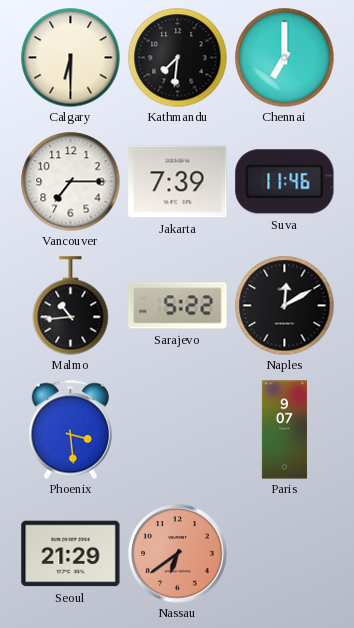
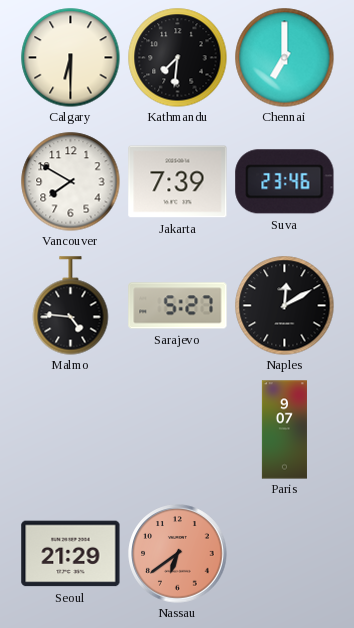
Vancouver: 7:15 -> 7:50 (71, 182)
Suva: 11:46 -> 23:46 (285, 182)
Malmo: 10:44 -> 4:46 (71, 306)
Sarajevo: 5:22 -> 5:27 (178, 306)
Phoenix: 3:29 -> none (70, 429)
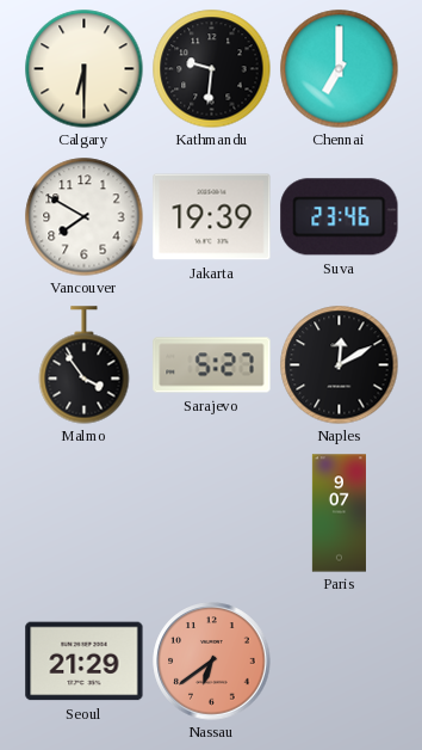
Kathmandu: 7:31 -> 9:31 (212, 69)
Jakarta: 7:39 -> 19:39 (212, 217)
Malmo: 4:46 -> 3:54 (85, 365)
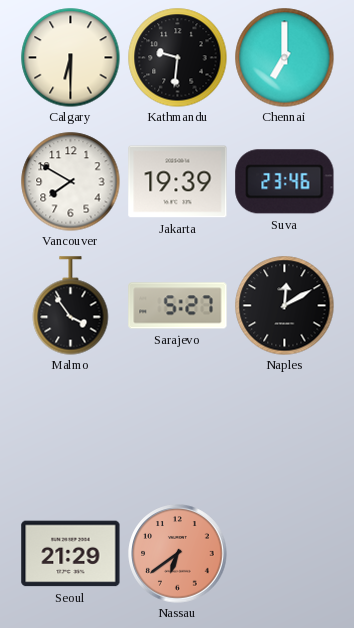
Paris: 9:07 -> none (339, 514)
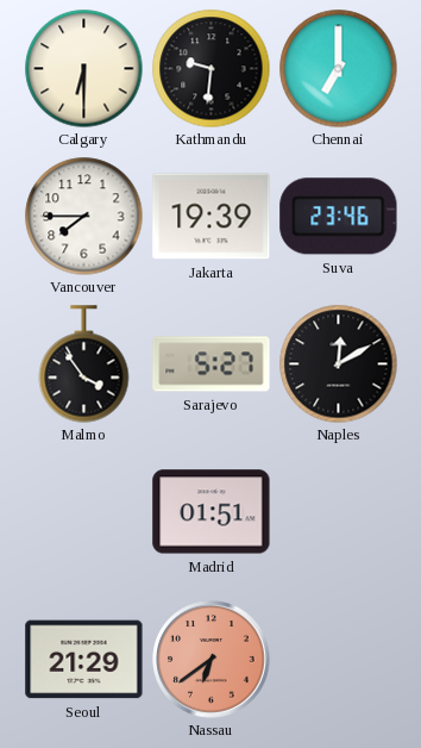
Vancouver: 7:50 -> 7:45 (84, 217)
Madrid: none -> 01:51 (212, 512)
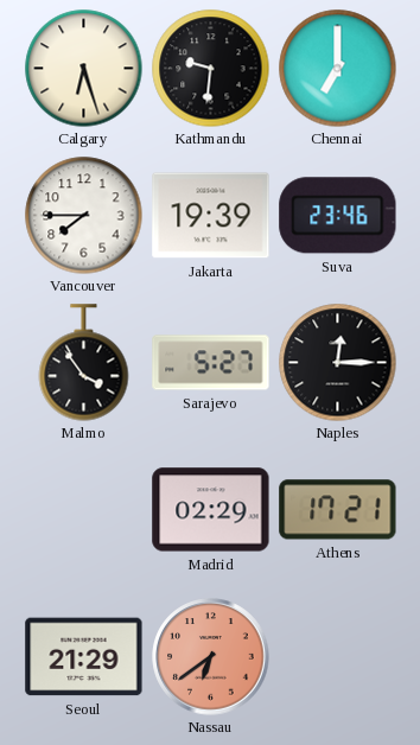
Calgary: 6:30 -> 6:27 (84, 69)
Naples: 12:10 -> 12:15 (338, 363)
Madrid: 01:51 -> 02:29 (211, 510)
Athens: none -> 17:21 (338, 510)
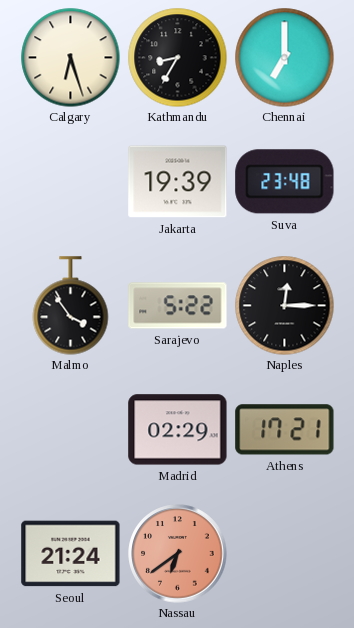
Kathmandu: 9:31 -> 8:35 (178, 58)
Vancouver: 7:45 -> none (84, 216)
Suva: 23:46 -> 23:48 (285, 182)
Sarajevo: 5:27 -> 5:22 (178, 306)
Seoul: 21:29 -> 21:24 (71, 554)
